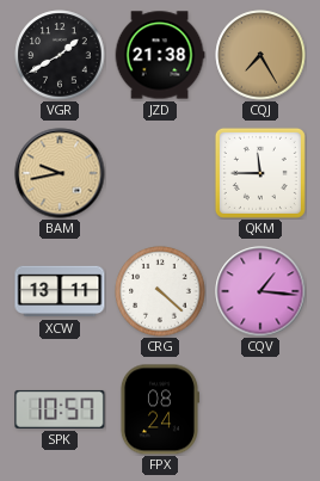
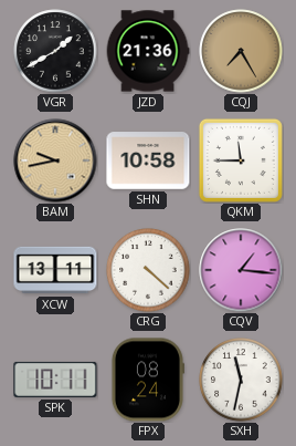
JZD: 21:38 -> 21:36 (148, 51)
SHN: none -> 10:58 (148, 160)
SPK: 10:57 -> 10:11 (55, 380)
SXH: none -> 11:32 (241, 380)
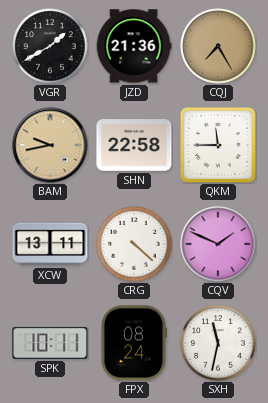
SHN: 10:58 -> 22:58 (134, 145)
CQV: 1:16 -> 1:49 (218, 244)
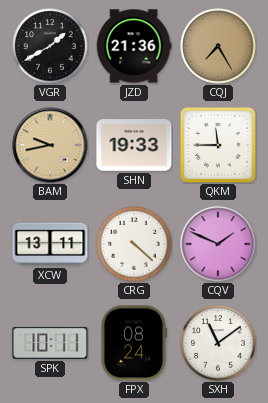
SHN: 22:58 -> 19:33 (134, 145)
SXH: 11:32 -> 11:09 (218, 343)
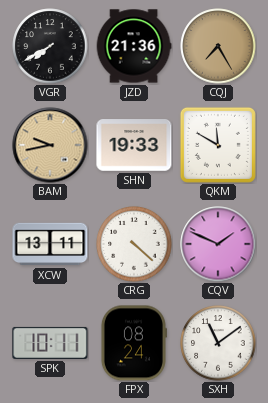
VGR: 1:40 -> 7:40 (50, 46)
QKM: 11:45 -> 11:50 (218, 145)
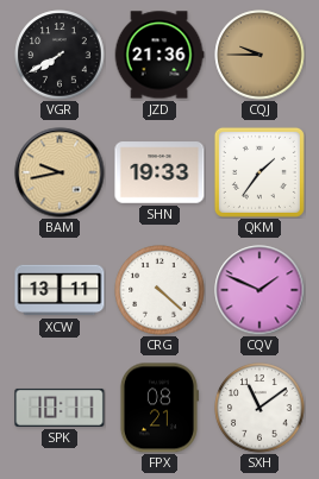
CQJ: 7:25 -> 9:45 (259, 55)
QKM: 11:50 -> 1:36 (259, 172)
FPX: 08:24 -> 08:21 (158, 408)
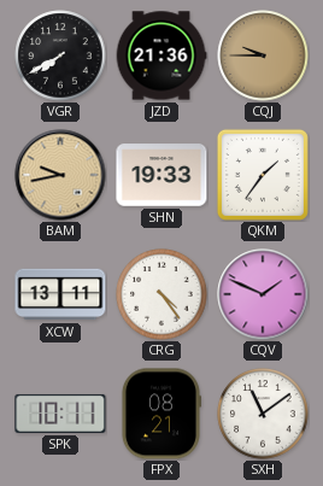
CRG: 4:22 -> 4:24 (161, 294)
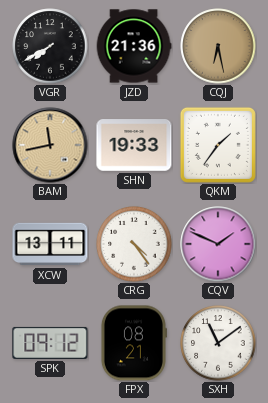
CQJ: 9:45 -> 6:28 (218, 46)
BAM: 9:43 -> 11:43 (50, 145)
SPK: 10:11 -> 09:12 (50, 343)
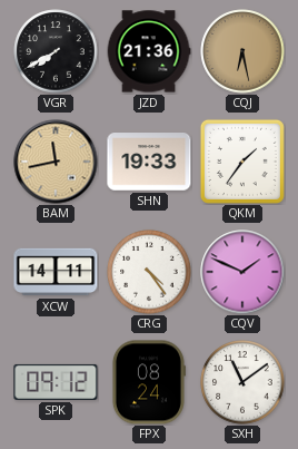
XCW: 13:11 -> 14:11 (56, 272)
FPX: 08:21 -> 08:24 (148, 382)
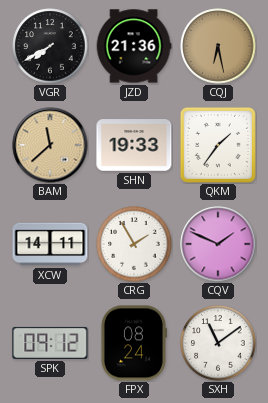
BAM: 11:43 -> 11:38 (50, 145)
CRG: 4:24 -> 1:55 (134, 244)
